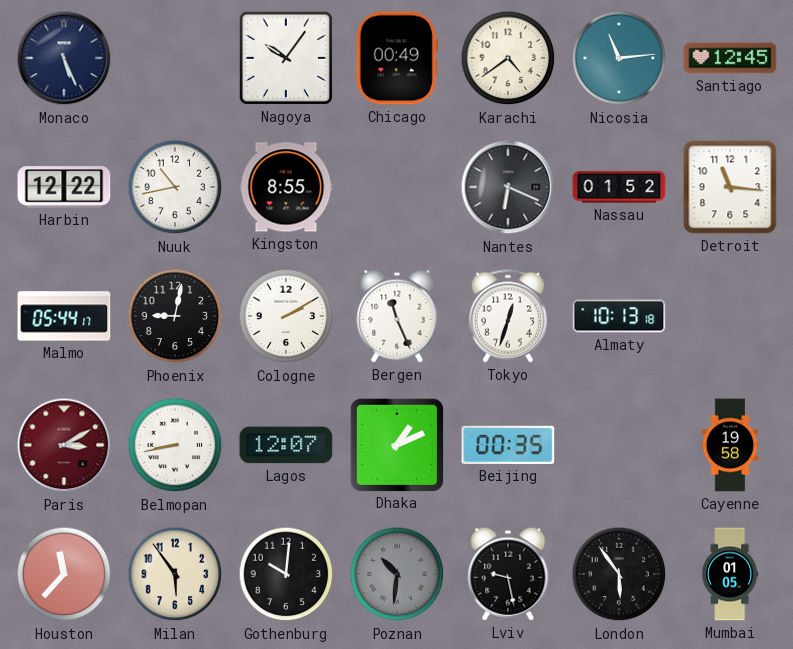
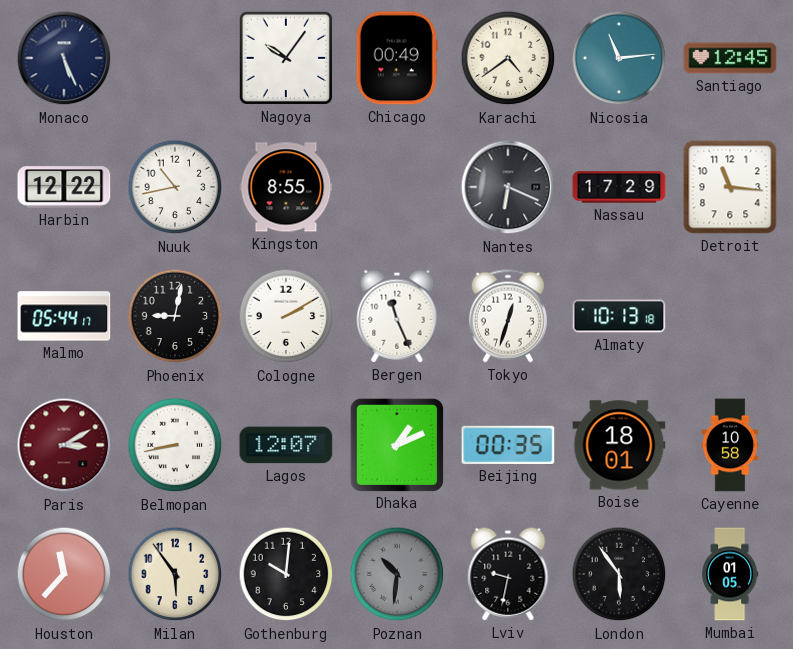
Nassau: 01:52 -> 17:29 (619, 187)
Boise: none -> 18:01 (619, 445)
Cayenne: 19:58 -> 10:58 (730, 445)
Lviv: 9:28 -> 9:32 (508, 574)
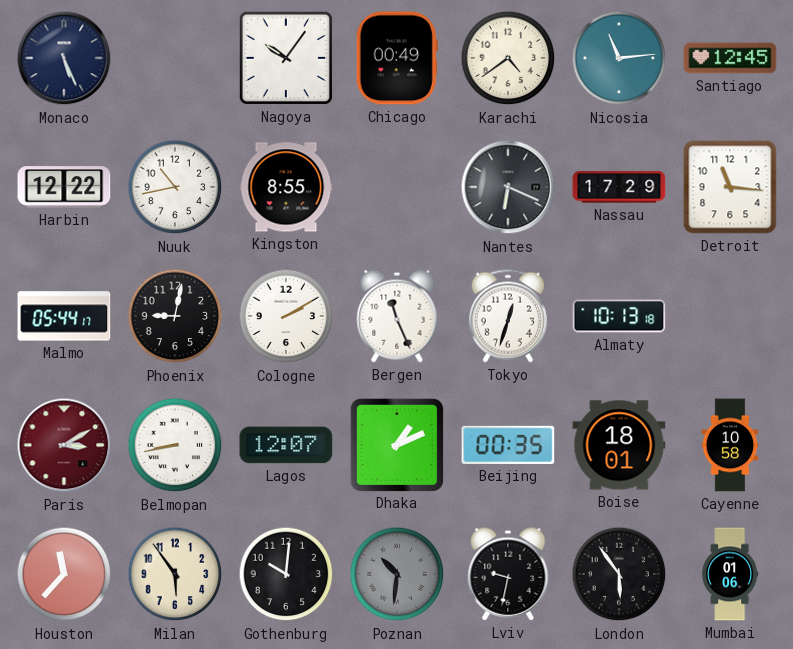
Mumbai: 01:05 -> 01:06 (730, 574)
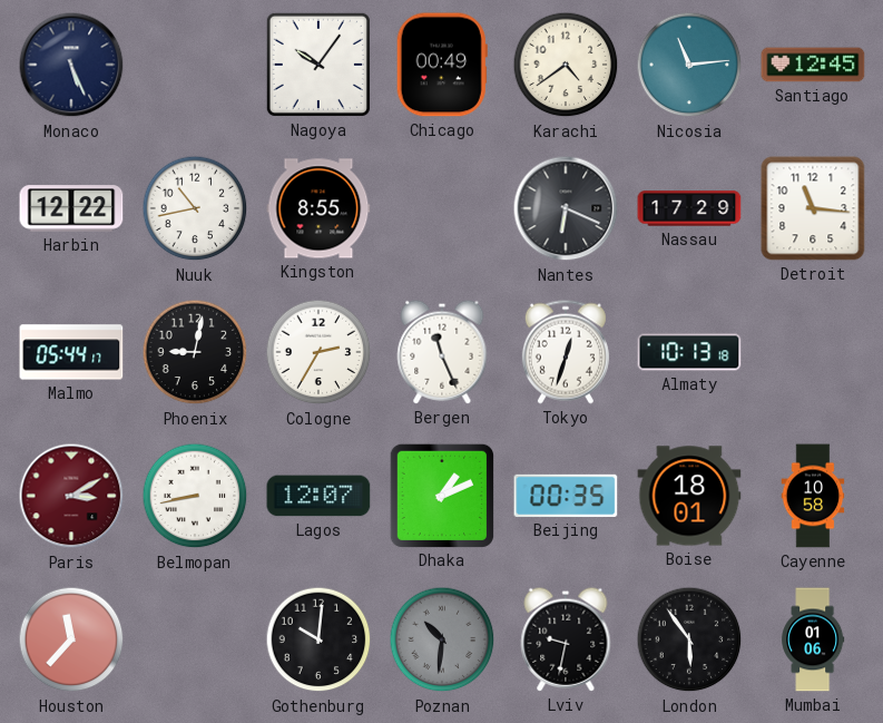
Cologne: 2:10 -> 2:35 (318, 352)
Milan: 5:54 -> none (175, 574)
